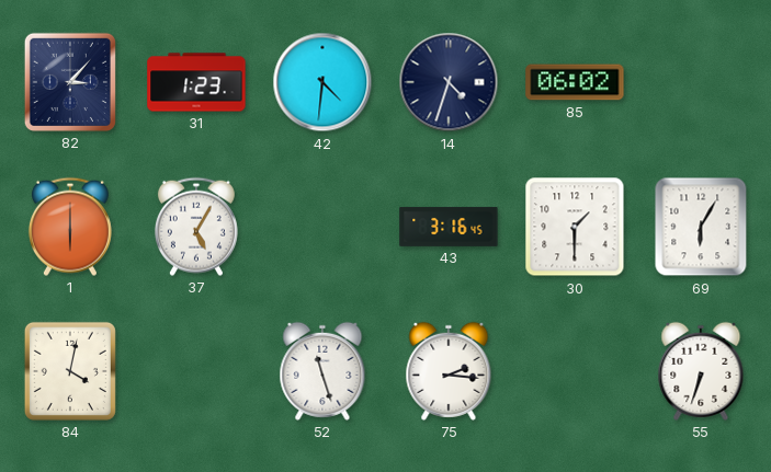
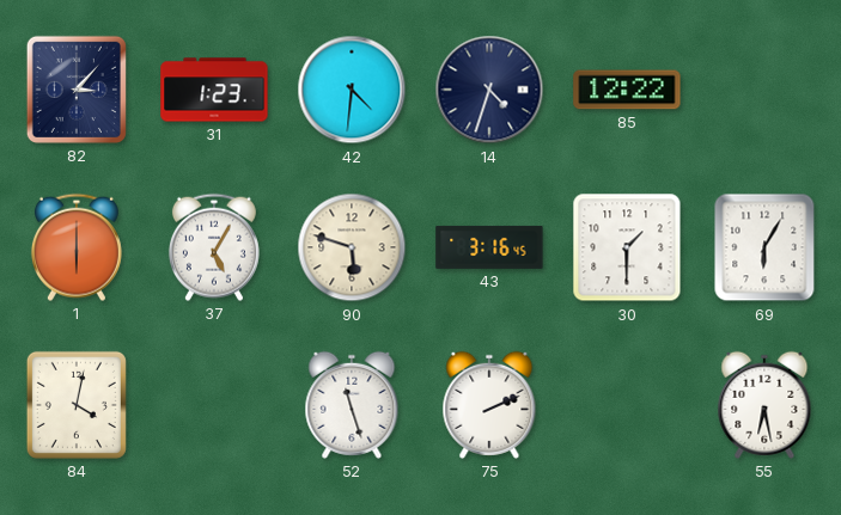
85: 06:02 -> 12:22 (627, 90)
90: none -> 5:48 (352, 247)
75: 2:16 -> 2:11 (489, 405)
55: 6:33 -> 6:28 (764, 405)
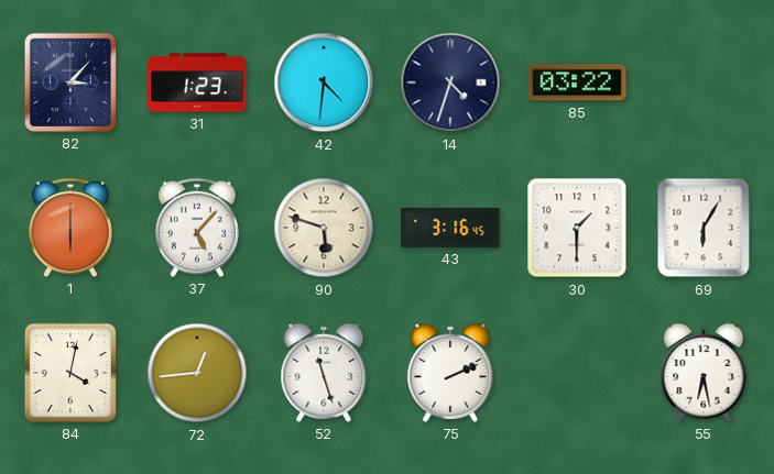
85: 12:22 -> 03:22 (577, 82)
37: 5:05 -> 5:07 (197, 228)
72: none -> 12:44 (197, 373)
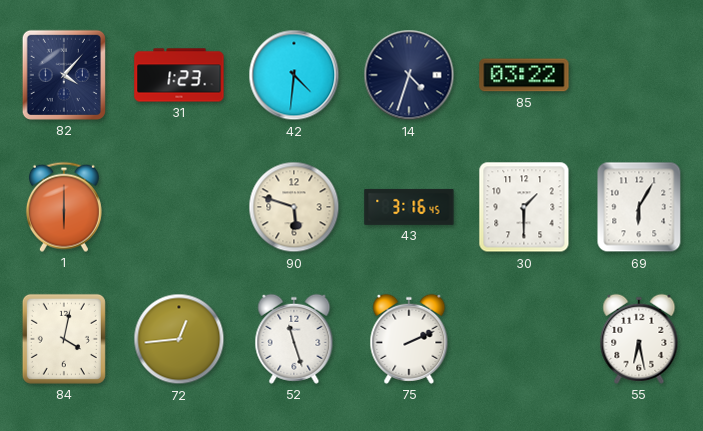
82: 3:07 -> 4:07 (64, 75)
37: 5:07 -> none (197, 228)
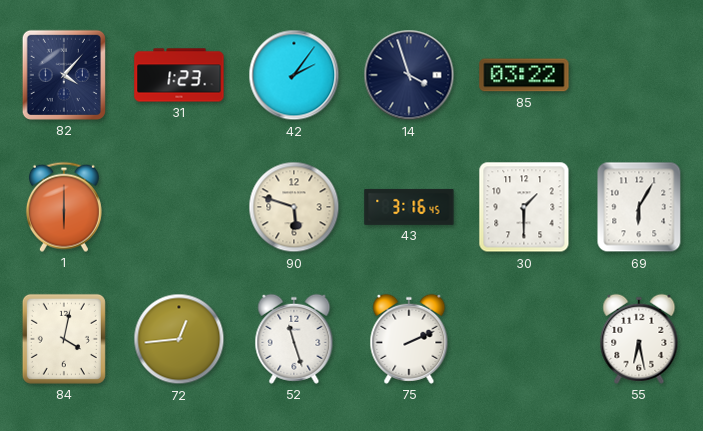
42: 4:31 -> 2:06 (294, 75)
14: 4:33 -> 3:57 (409, 75)
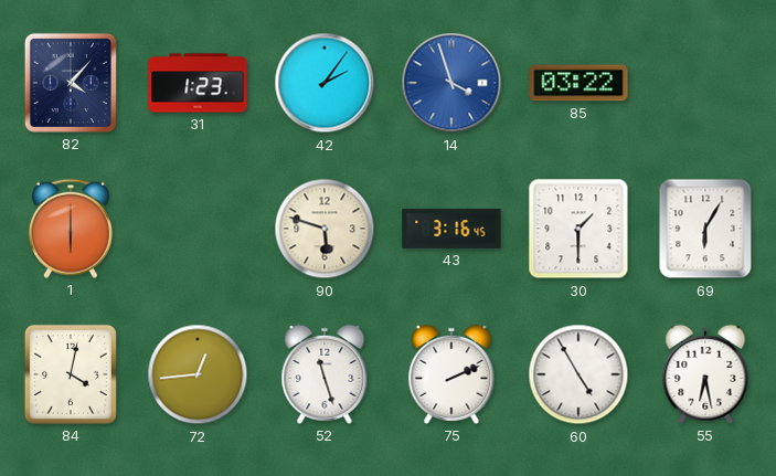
14 dial: navy -> blue (451, 83)
60: none -> 4:55 (578, 374)
